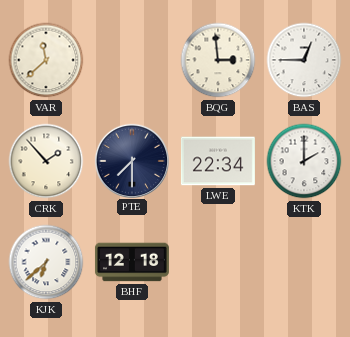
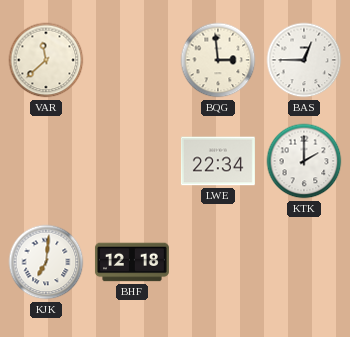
CRK: 1:53 -> none (46, 161)
PTE: 7:30 -> none (131, 160)
KJK: 6:38 -> 7:01 (46, 262)
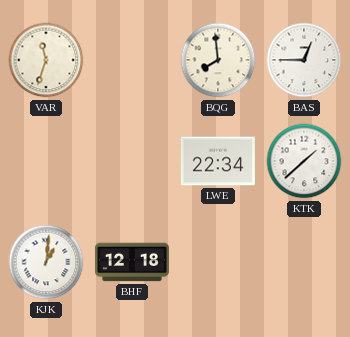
VAR: 11:38 -> 11:33 (46, 60)
BQG: 2:59 -> 7:59 (218, 60)
KTK: 2:00 -> 1:38 (304, 161)
KJK: 7:01 -> 1:01 (46, 262)
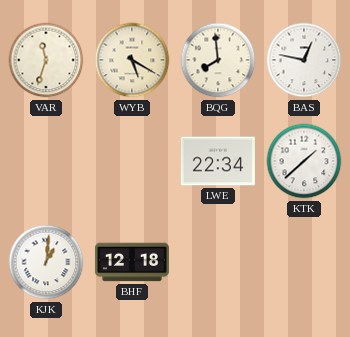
WYB: none -> 5:20 (132, 60)
BAS: 12:45 -> 12:47 (304, 60)
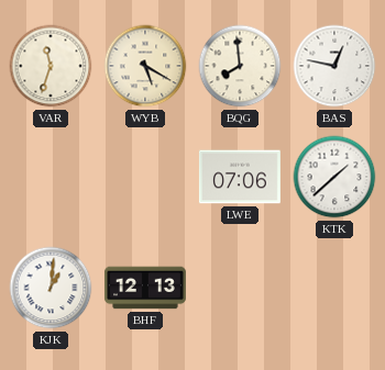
LWE: 22:34 -> 07:06 (240, 177)
BHF: 12:18 -> 12:13 (145, 288)
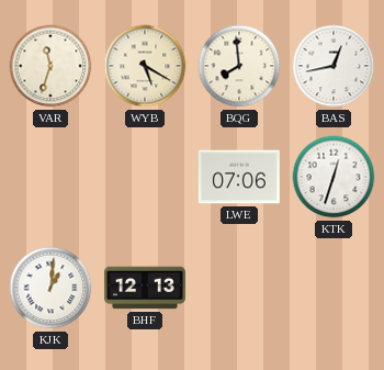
BAS: 12:47 -> 12:43 (334, 66)
KTK: 1:38 -> 12:33 (334, 177)
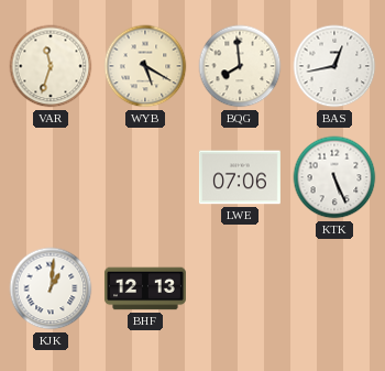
KTK: 12:33 -> 5:26 (334, 177)
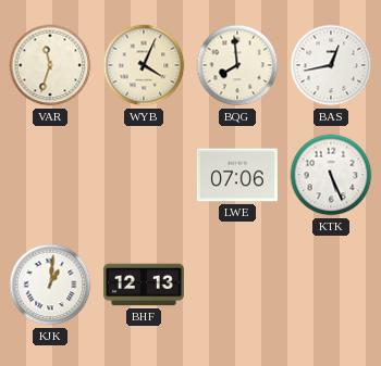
WYB: 5:20 -> 4:04 (144, 65)
